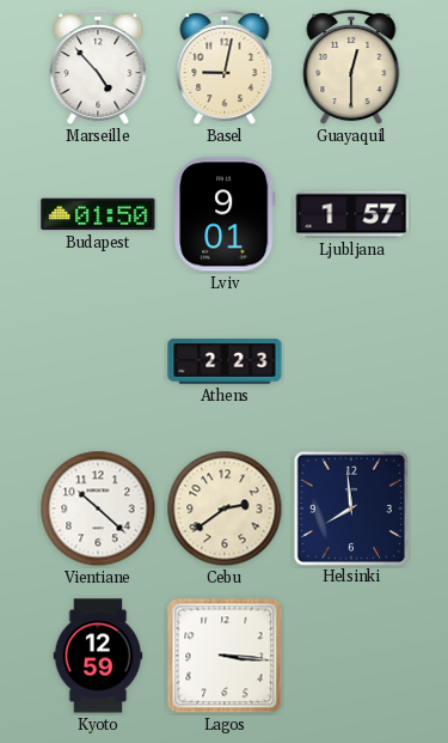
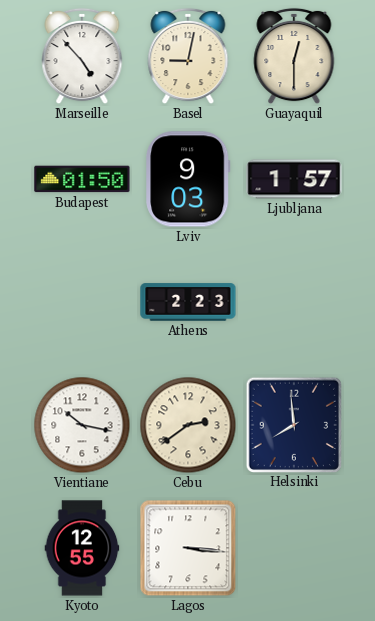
Lviv: 9:01 -> 9:03 (188, 179)
Vientiane: 10:22 -> 10:17 (82, 425)
Kyoto: 12:59 -> 12:55 (82, 548)
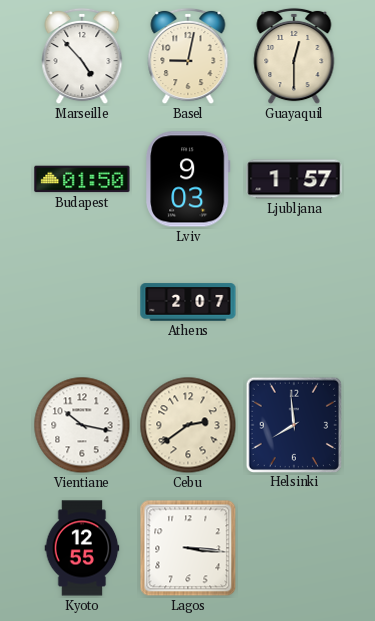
Athens: 2:23 -> 2:07 (188, 302)
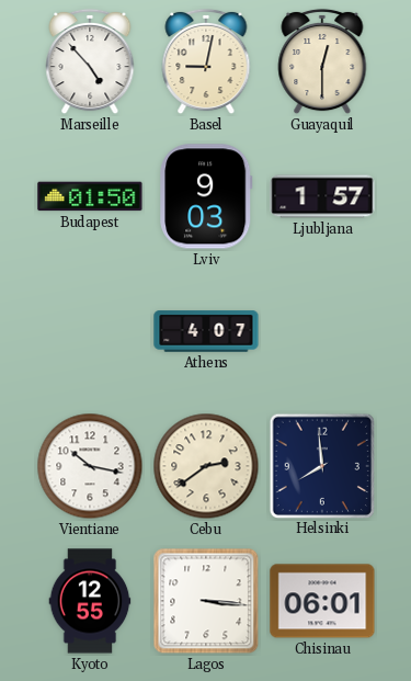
Athens: 2:07 -> 4:07 (206, 331)
Chisinau: none -> 06:01 (322, 601)
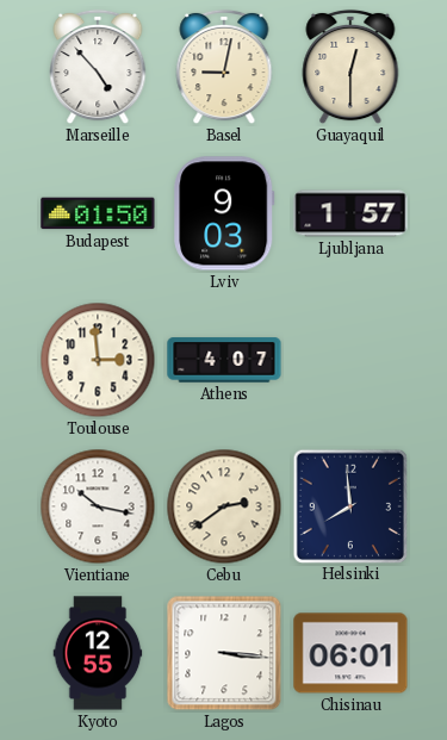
Toulouse: none -> 2:59 (98, 360)
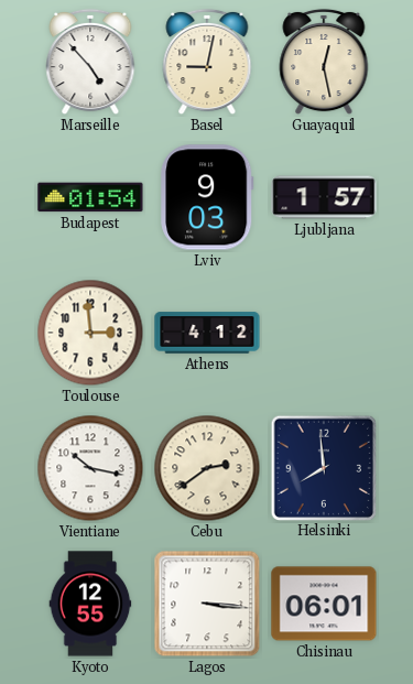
Guayaquil: 12:30 -> 12:28 (324, 62)
Budapest: 01:50 -> 01:54 (90, 197)
Athens: 4:07 -> 4:12 (207, 333)
